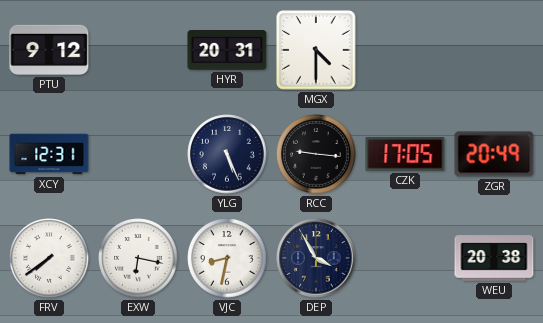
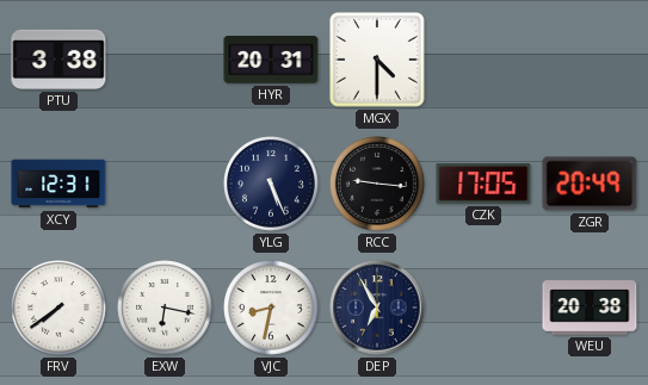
PTU: 9:12 -> 3:38 (58, 60)
DEP: 3:55 -> 6:55 (377, 308)
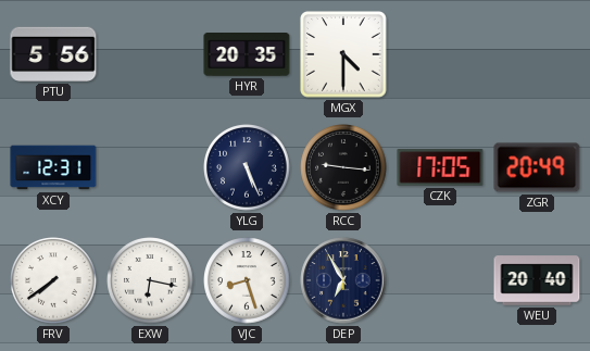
PTU: 3:38 -> 5:56 (53, 54)
HYR: 20:31 -> 20:35 (247, 55)
VJC: 8:32 -> 8:27 (247, 280)
WEU: 20:38 -> 20:40 (537, 280)
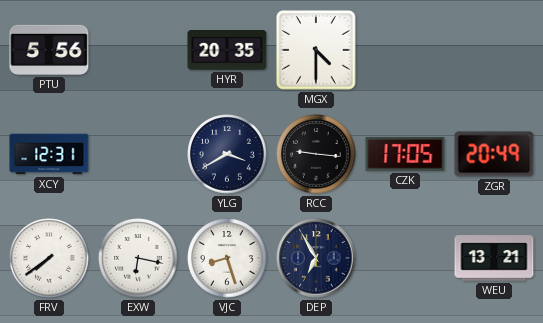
YLG: 5:26 -> 3:40 (227, 154)
WEU: 20:40 -> 13:21 (494, 258)
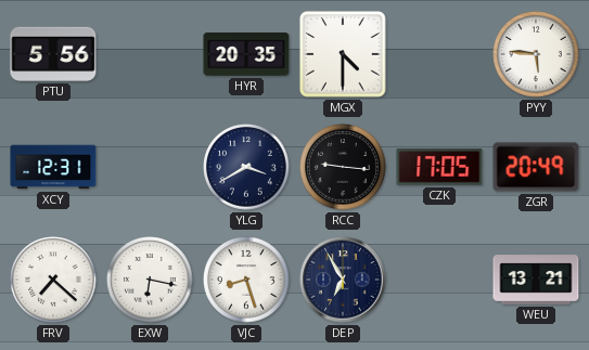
PYY: none -> 5:46 (536, 54)
FRV: 7:39 -> 7:22 (53, 280)
